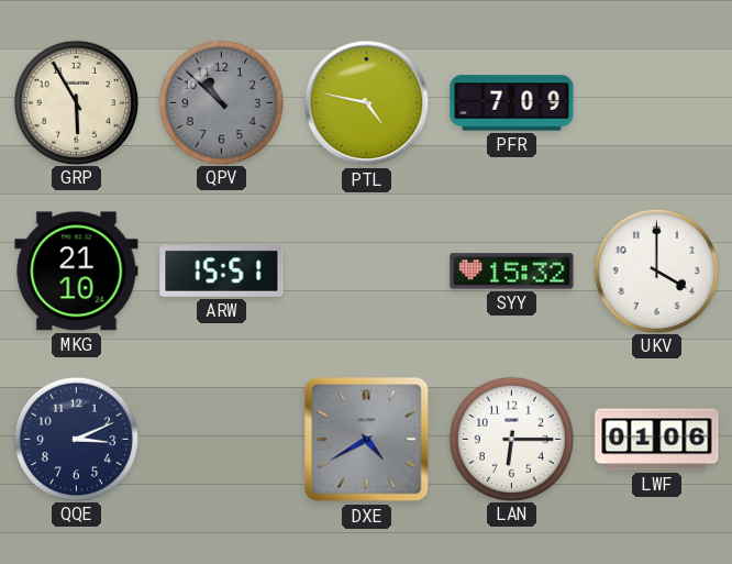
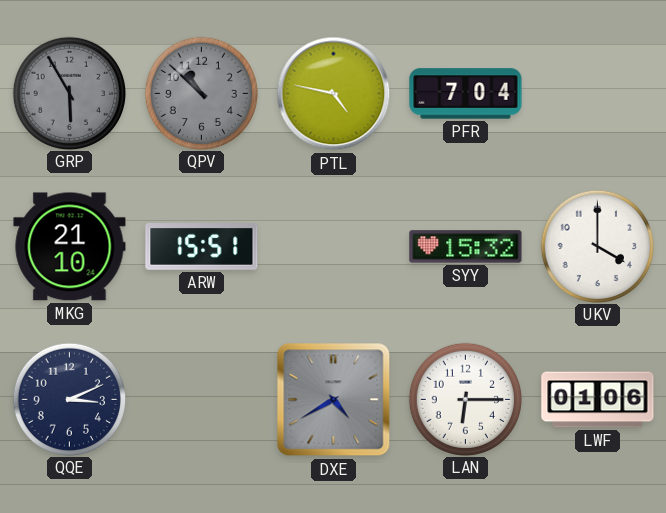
GRP dial: cream -> grey (69, 93)
PFR: 7:09 -> 7:04 (466, 94)
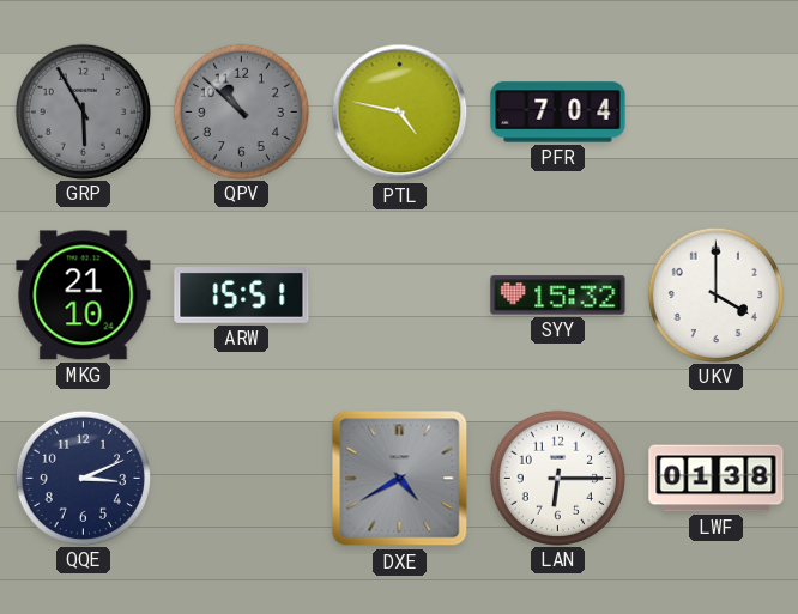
LWF: 01:06 -> 01:38 (717, 479)
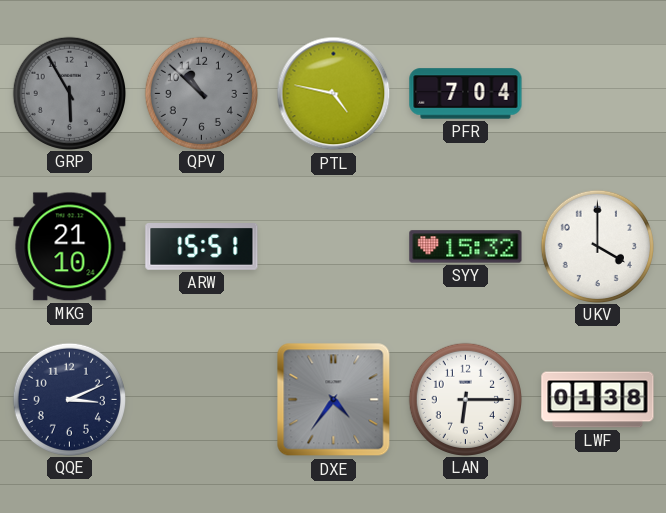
DXE: 4:40 -> 4:36 (334, 400)
